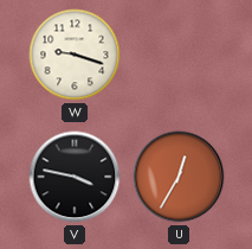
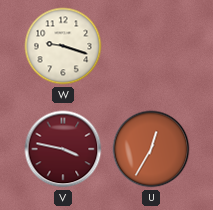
V dial: black -> burgundy (63, 149)
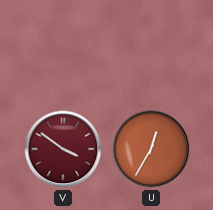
W: 9:18 -> none (63, 46)
V: 3:47 -> 3:51 (63, 149)
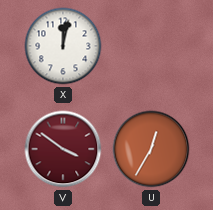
X: none -> 12:02 (63, 46)
